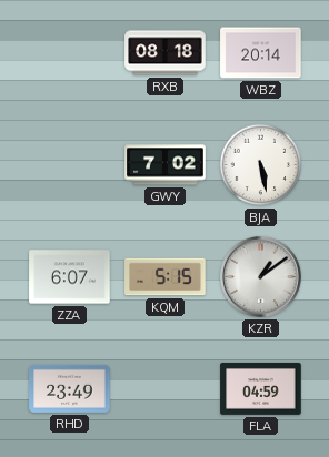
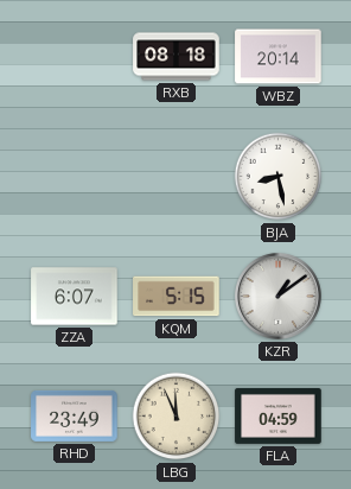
GWY: 7:02 -> none (166, 165)
BJA: 5:28 -> 8:28 (279, 177)
LBG: none -> 11:56 (177, 417)
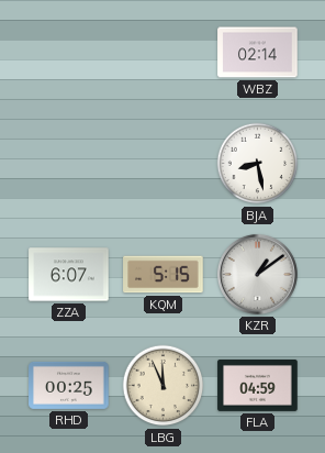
RXB: 08:18 -> none (177, 57)
WBZ: 20:14 -> 02:14 (258, 53)
RHD: 23:49 -> 00:25 (69, 385)
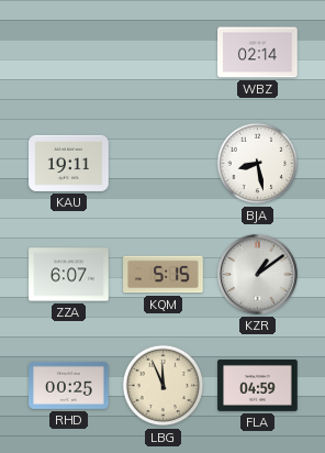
KAU: none -> 19:11 (69, 163)
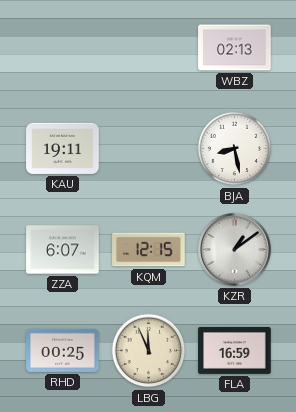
WBZ: 02:14 -> 02:13 (235, 48)
KQM: 5:15 -> 12:15 (149, 250)
FLA: 04:59 -> 16:59 (235, 350)
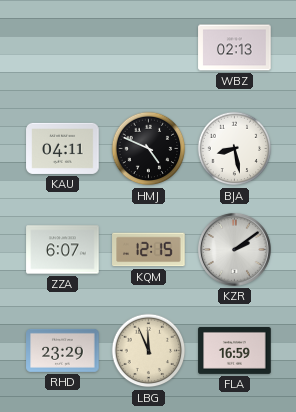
KAU: 19:11 -> 04:11 (63, 148)
HMJ: none -> 4:49 (149, 149)
KZR: 1:09 -> 2:09 (234, 249)
RHD: 00:25 -> 23:29 (63, 350)
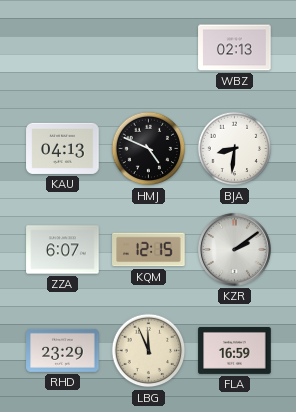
KAU: 04:11 -> 04:13 (63, 148)
BJA: 8:28 -> 8:31 (235, 149)
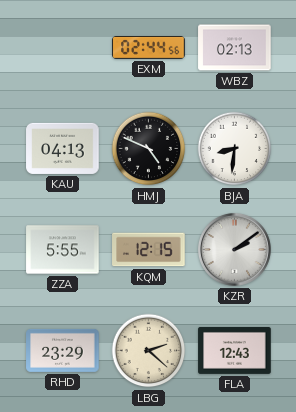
EXM: none -> 02:44 (149, 48)
ZZA: 6:07 -> 5:55 (63, 250)
LBG: 11:56 -> 2:22 (149, 351)
FLA: 16:59 -> 12:43 (235, 350)
